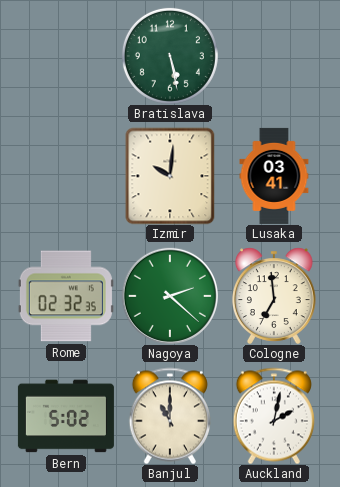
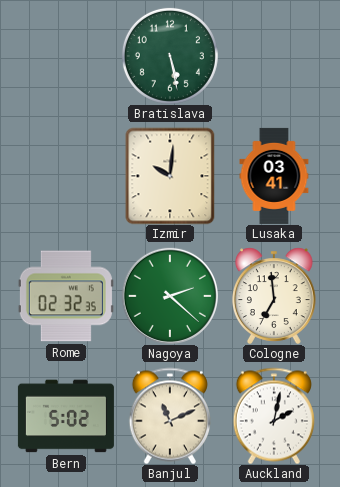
Banjul: 11:00 -> 11:11 (170, 416)
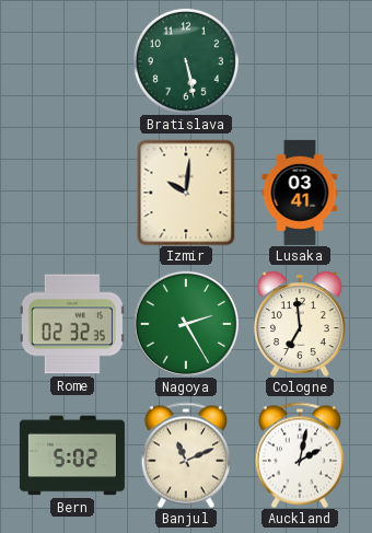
Nagoya: 2:22 -> 2:25 (186, 324)
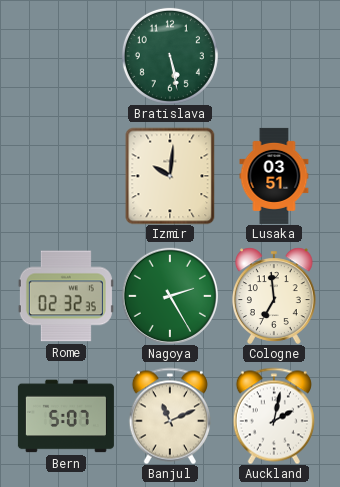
Lusaka: 03:41 -> 03:51 (274, 176)
Bern: 5:02 -> 5:07 (66, 416)
